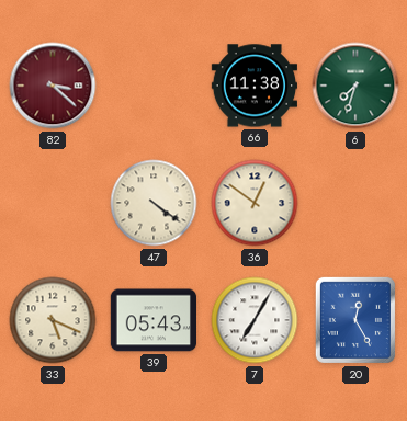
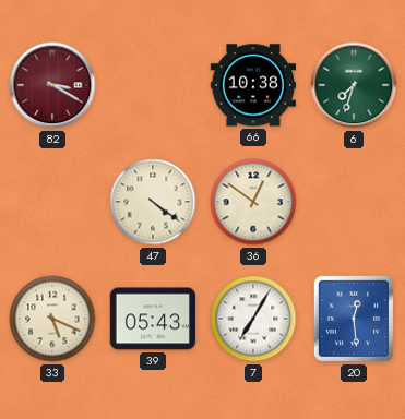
82: 3:22 -> 3:20 (52, 85)
66: 11:38 -> 10:38 (252, 85)
20: 12:25 -> 12:29 (354, 319)
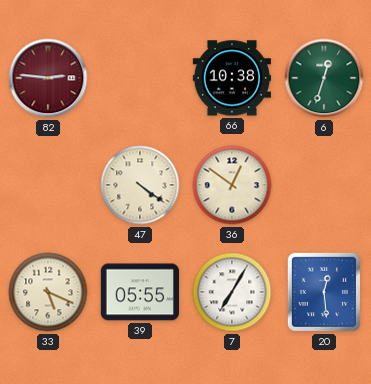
82: 3:20 -> 2:46 (48, 78)
6: 7:33 -> 12:33 (324, 78)
39: 05:43 -> 05:55 (139, 292)
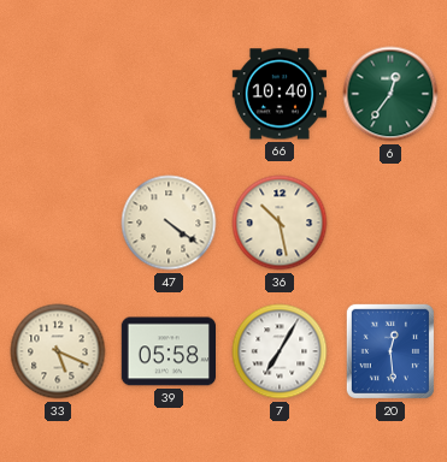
82: 2:46 -> none (48, 78)
66: 10:38 -> 10:40 (278, 94)
6: 12:33 -> 12:36 (390, 94)
36: 12:51 -> 10:28 (280, 223)
39: 05:55 -> 05:58 (167, 351)
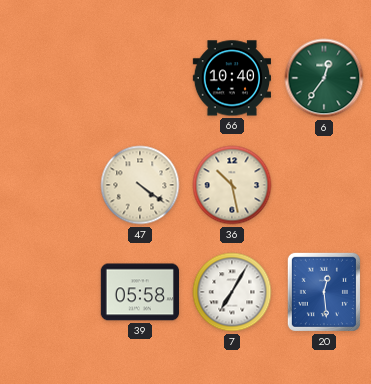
33: 5:19 -> none (58, 351)
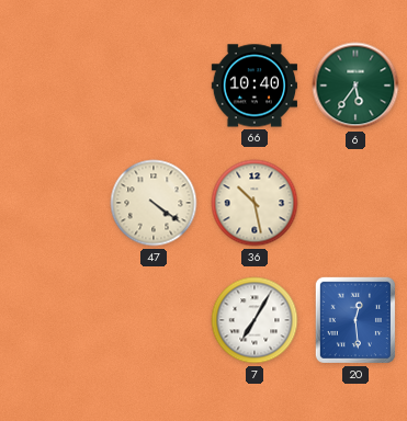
6: 12:36 -> 5:36 (355, 86)
39: 05:58 -> none (139, 292)
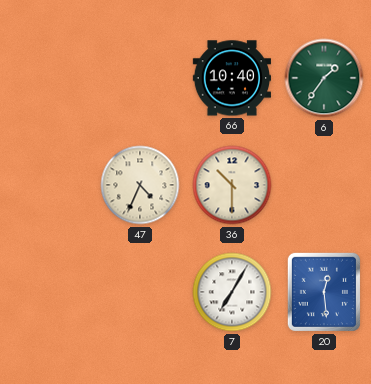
6: 5:36 -> 1:36 (324, 78)
47: 4:21 -> 4:34 (140, 185)
36: 10:28 -> 10:30 (232, 185)
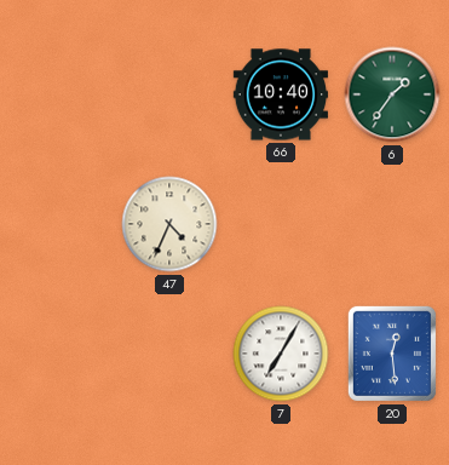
36: 10:30 -> none (232, 185)
